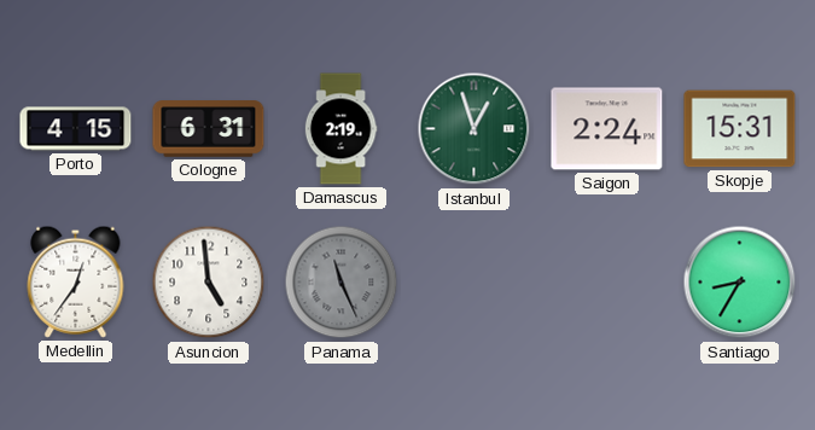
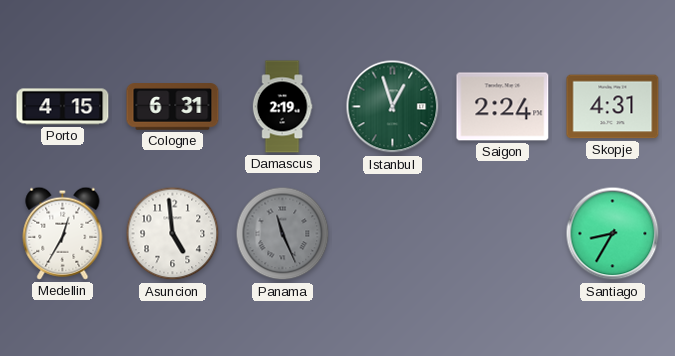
Skopje: 15:31 -> 4:31 (613, 107)
Medellin: 12:36 -> 12:35 (63, 233)
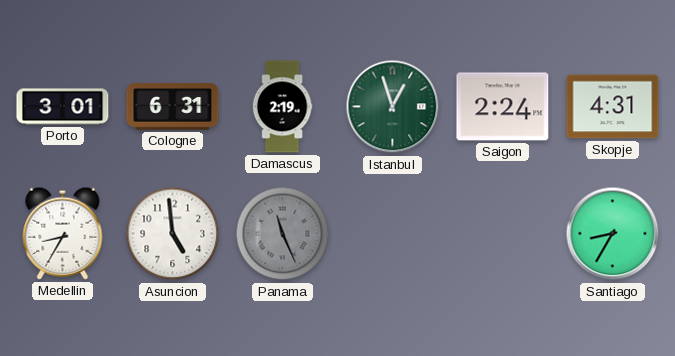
Porto: 4:15 -> 3:01 (63, 107)
Medellin: 12:35 -> 8:35 (63, 233)
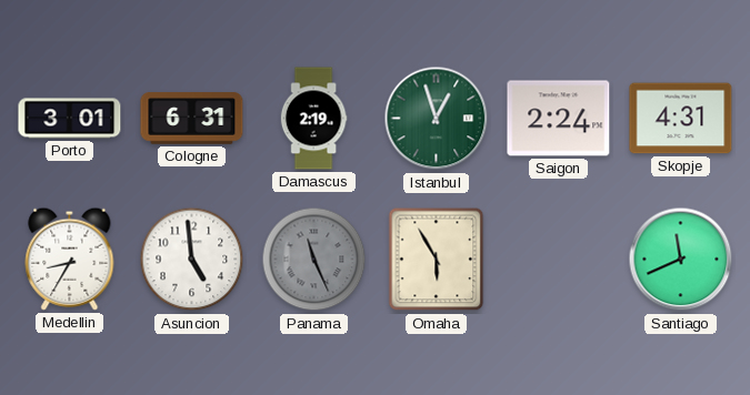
Omaha: none -> 5:55 (437, 260)
Santiago: 8:35 -> 11:41 (681, 260)
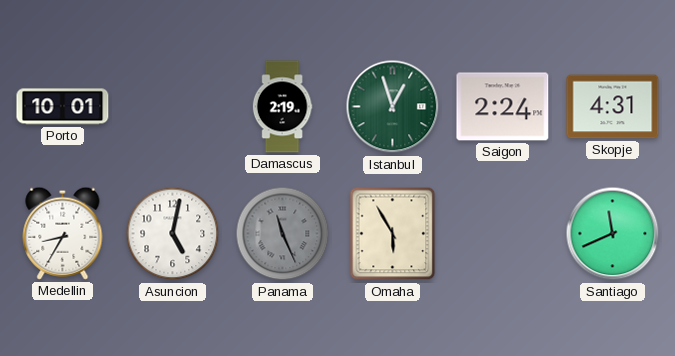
Porto: 3:01 -> 10:01 (63, 107)
Cologne: 6:31 -> none (192, 119)
Asuncion: 4:59 -> 5:02 (173, 234)
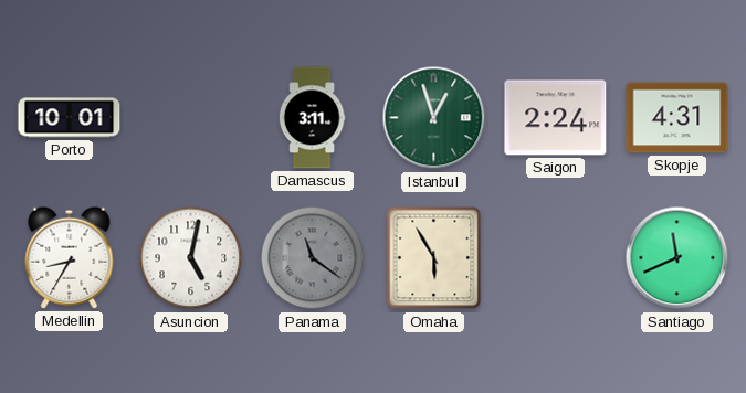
Damascus: 2:19 -> 3:11 (312, 118)
Panama: 11:26 -> 11:21 (313, 258)
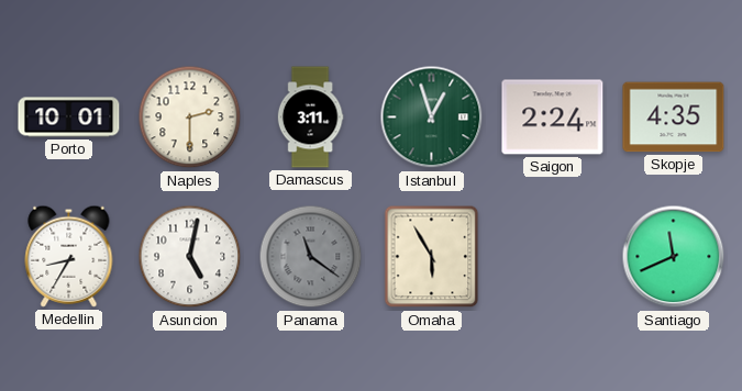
Naples: none -> 2:30 (190, 118)
Skopje: 4:31 -> 4:35 (674, 118)
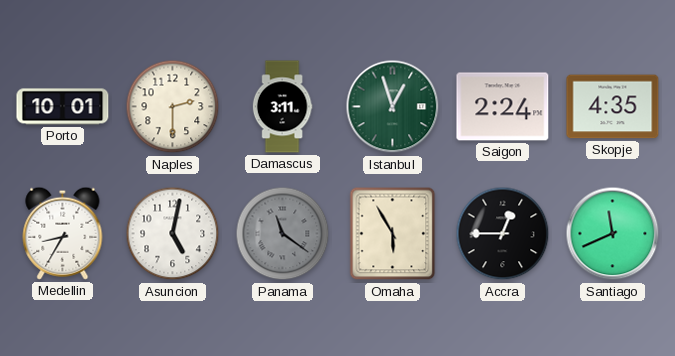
Accra: none -> 12:45 (503, 234)
